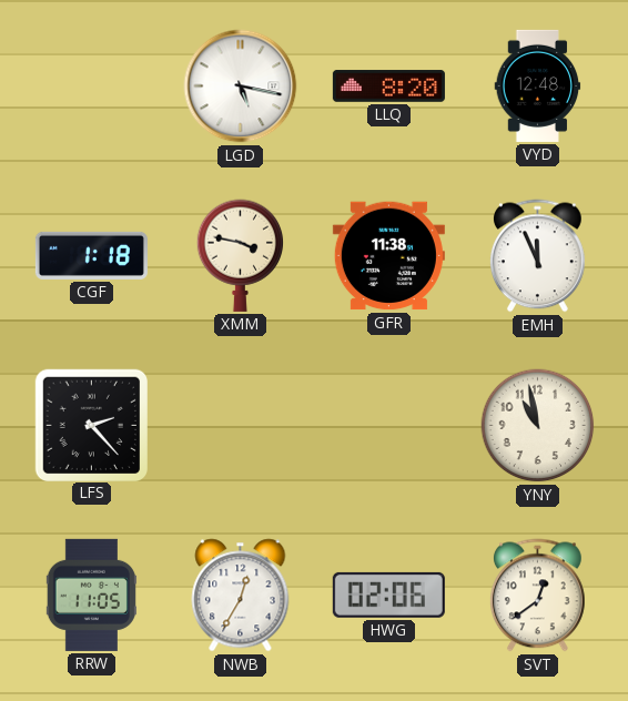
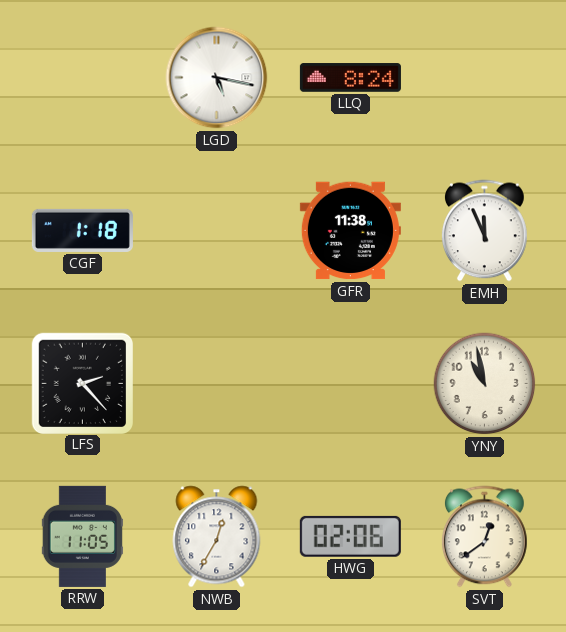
LLQ: 8:20 -> 8:24 (350, 78)
VYD: 12:48 -> none (538, 85)
XMM: 3:47 -> none (241, 255)
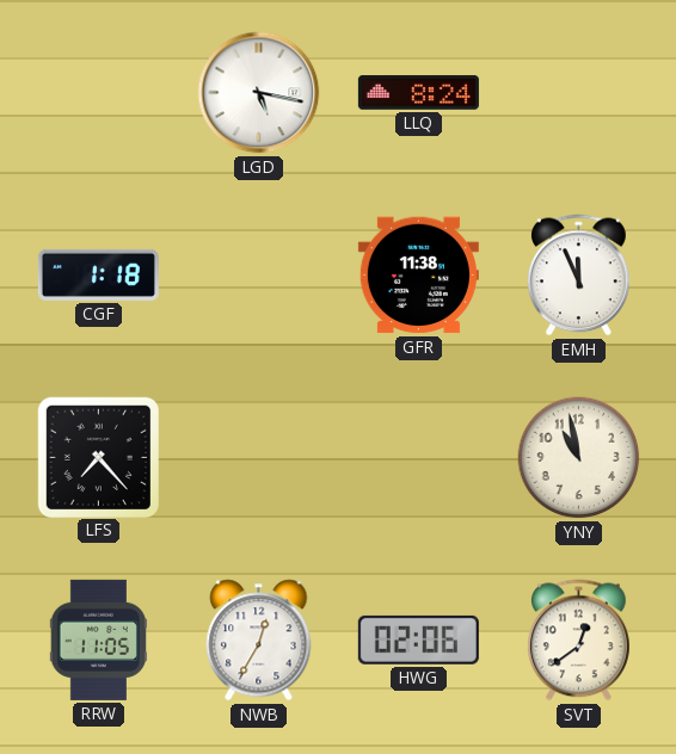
LFS: 2:23 -> 7:23 (98, 457)
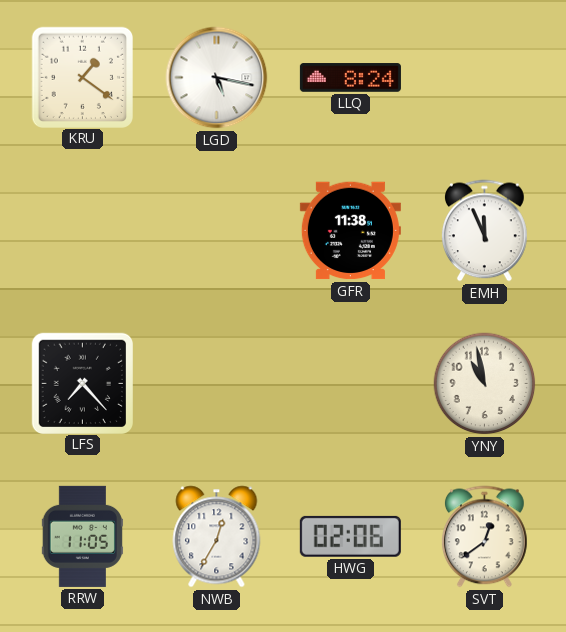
KRU: none -> 1:21 (82, 77)
CGF: 1:18 -> none (98, 274)
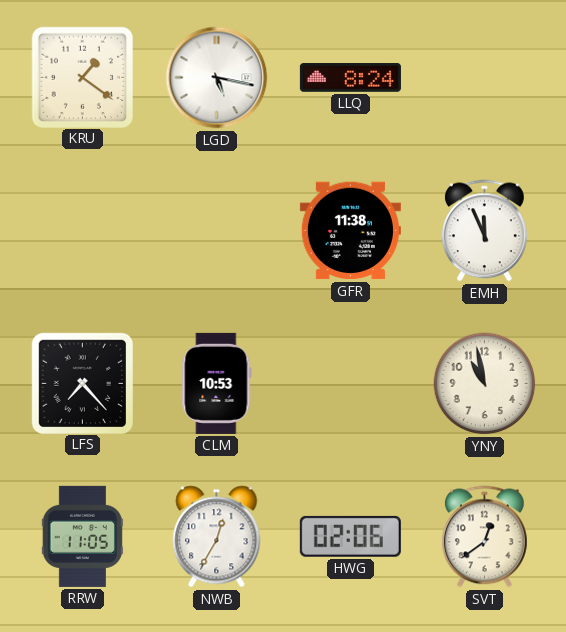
CLM: none -> 10:53 (217, 383)
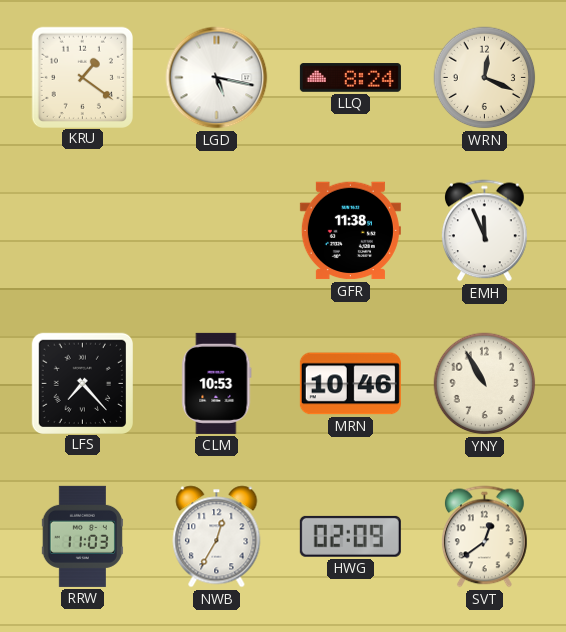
WRN: none -> 12:19 (485, 78)
MRN: none -> 10:46 (350, 384)
YNY: 10:58 -> 10:55 (485, 384)
RRW: 11:05 -> 11:03 (82, 536)
HWG: 02:06 -> 02:09 (350, 536)
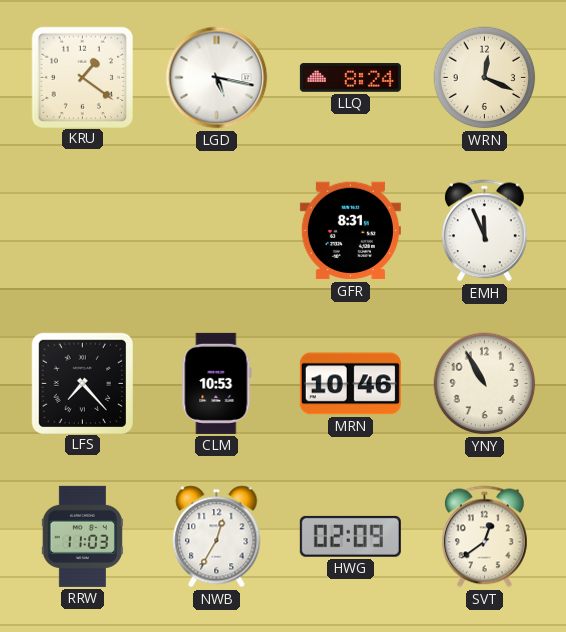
GFR: 11:38 -> 8:31 (350, 231)
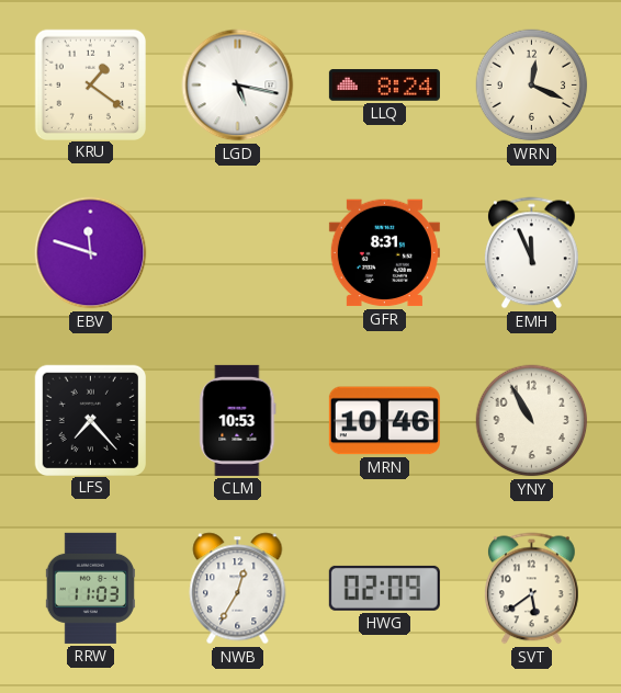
EBV: none -> 11:48 (91, 253)
SVT: 12:39 -> 5:39 (531, 589)
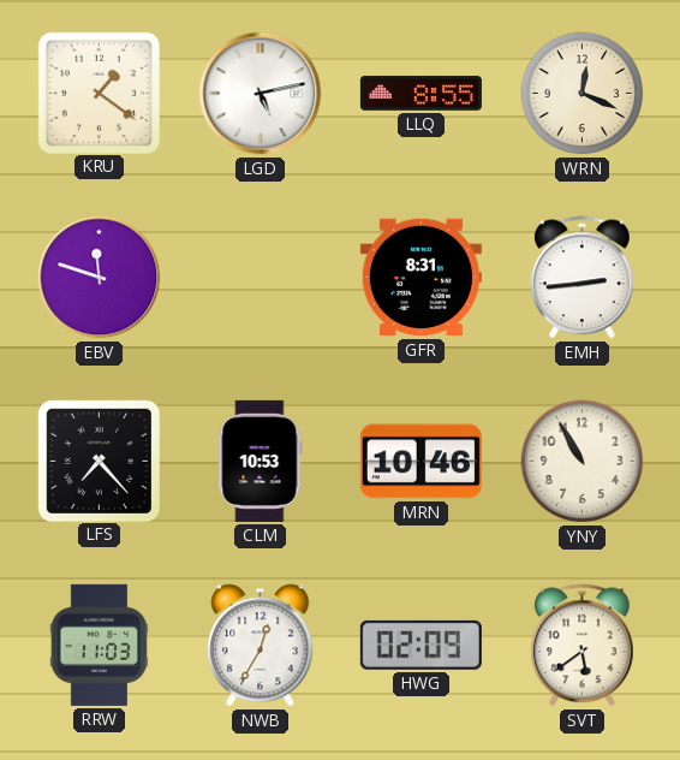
LGD: 5:17 -> 5:13 (261, 94)
LLQ: 8:24 -> 8:55 (420, 94)
EMH: 11:56 -> 2:44 (581, 278)
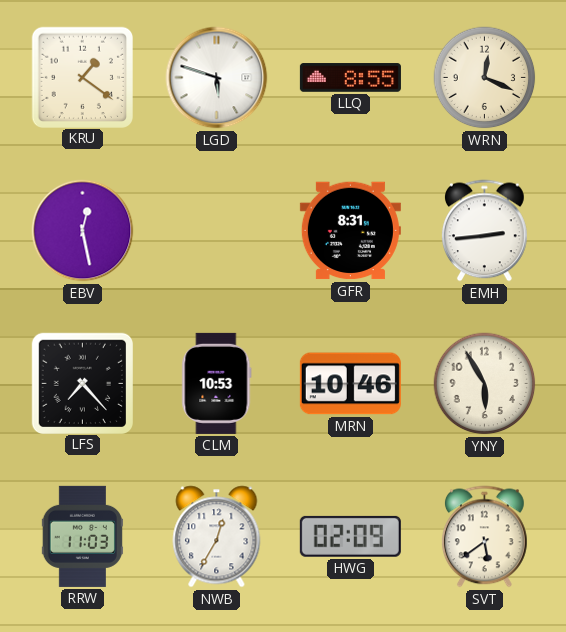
LGD: 5:13 -> 5:48 (217, 78)
EBV: 11:48 -> 12:28 (83, 231)
YNY: 10:55 -> 5:55 (485, 384)
